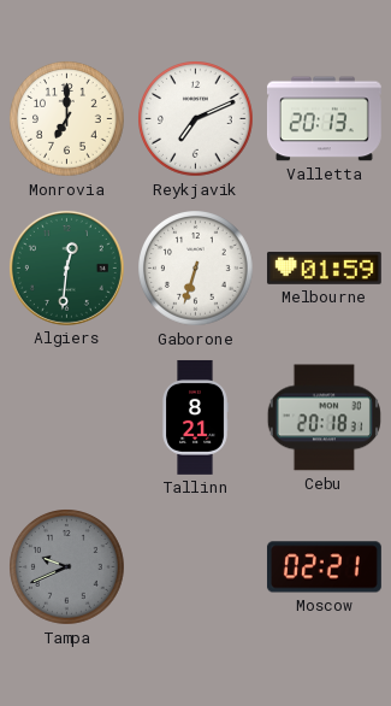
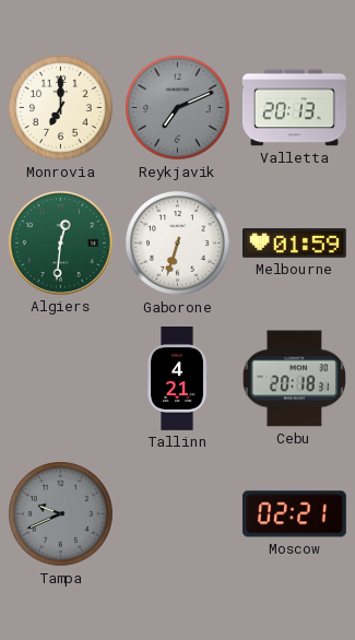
Reykjavik dial: white -> grey (178, 108)
Tallinn: 8:21 -> 4:21 (177, 378)
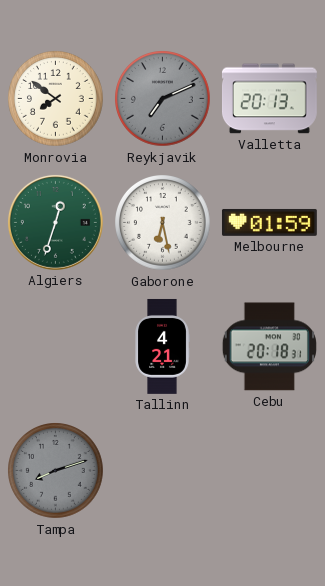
Monrovia: 7:00 -> 7:51 (56, 99)
Algiers: 12:31 -> 12:33 (55, 222)
Gaborone: 6:33 -> 6:28 (163, 223)
Tampa: 9:41 -> 8:12 (56, 471)
Moscow: 02:21 -> none (294, 514)
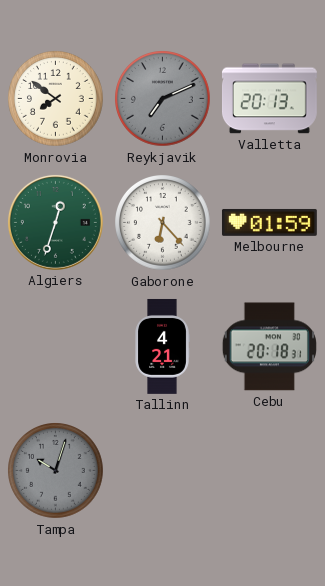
Gaborone: 6:28 -> 6:23 (163, 223)
Tampa: 8:12 -> 10:03 (56, 471)
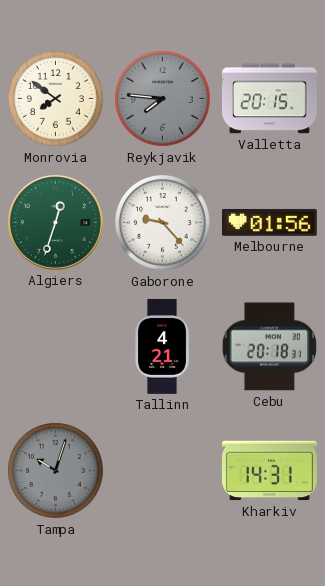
Reykjavik: 7:11 -> 7:46 (163, 99)
Valletta: 20:13 -> 20:15 (269, 99)
Gaborone: 6:23 -> 9:23 (163, 223)
Melbourne: 01:59 -> 01:56 (269, 223)
Kharkiv: none -> 14:31 (269, 471)
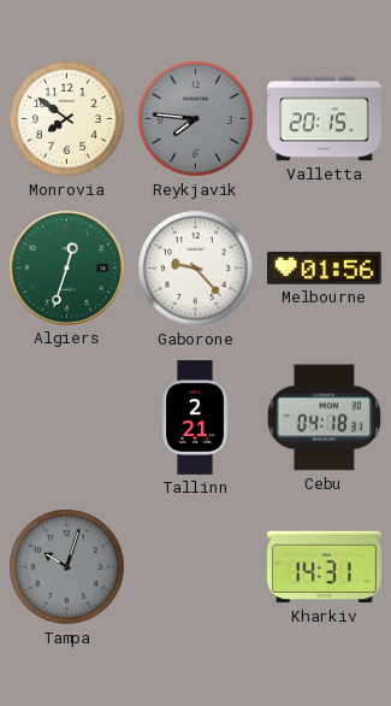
Tallinn: 4:21 -> 2:21 (195, 417)
Cebu: 20:18 -> 04:18 (324, 418)
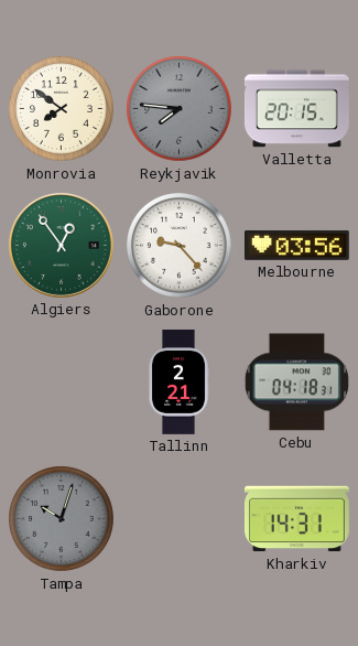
Algiers: 12:33 -> 12:54 (61, 245)
Melbourne: 01:56 -> 03:56 (296, 246)
